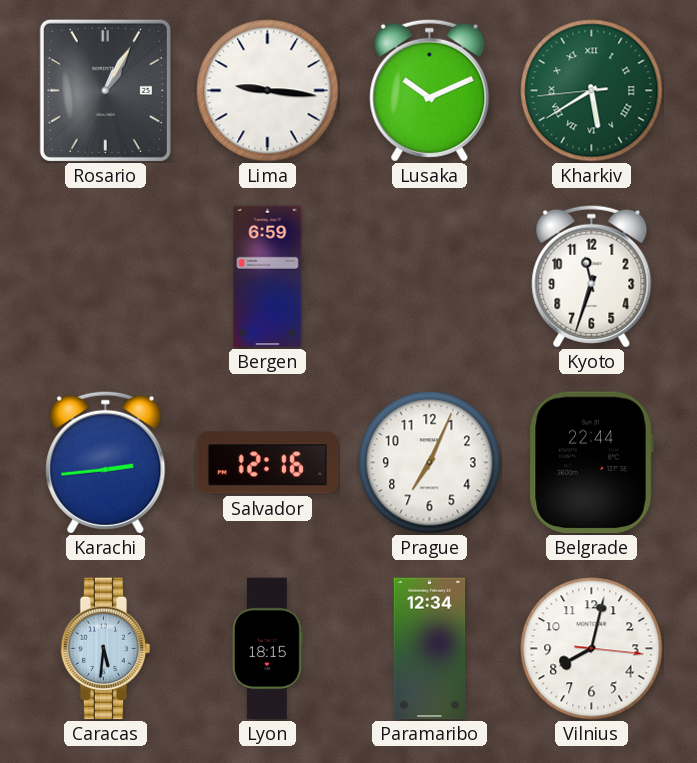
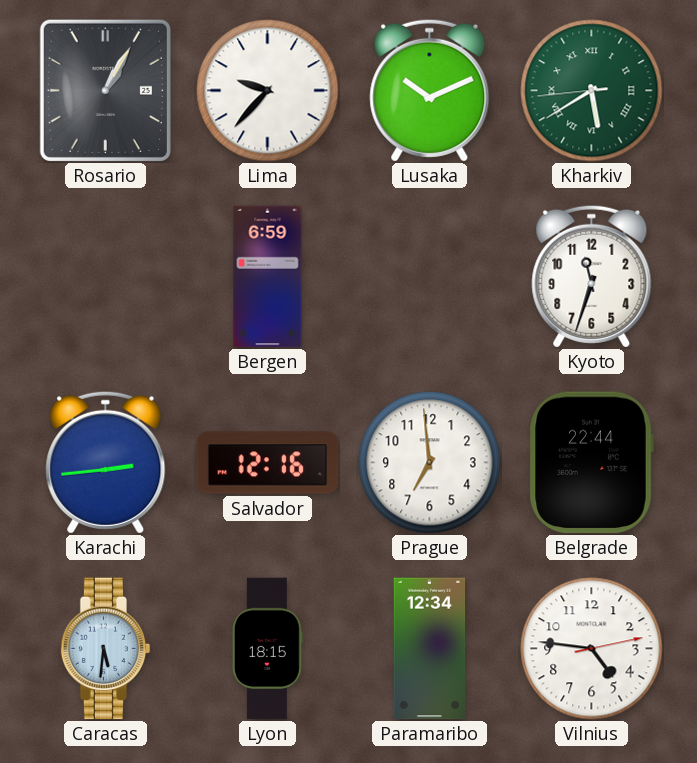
Lima: 9:16 -> 9:37 (268, 91)
Prague: 7:04 -> 6:59 (430, 463)
Vilnius: 8:02 -> 4:46 (592, 649)
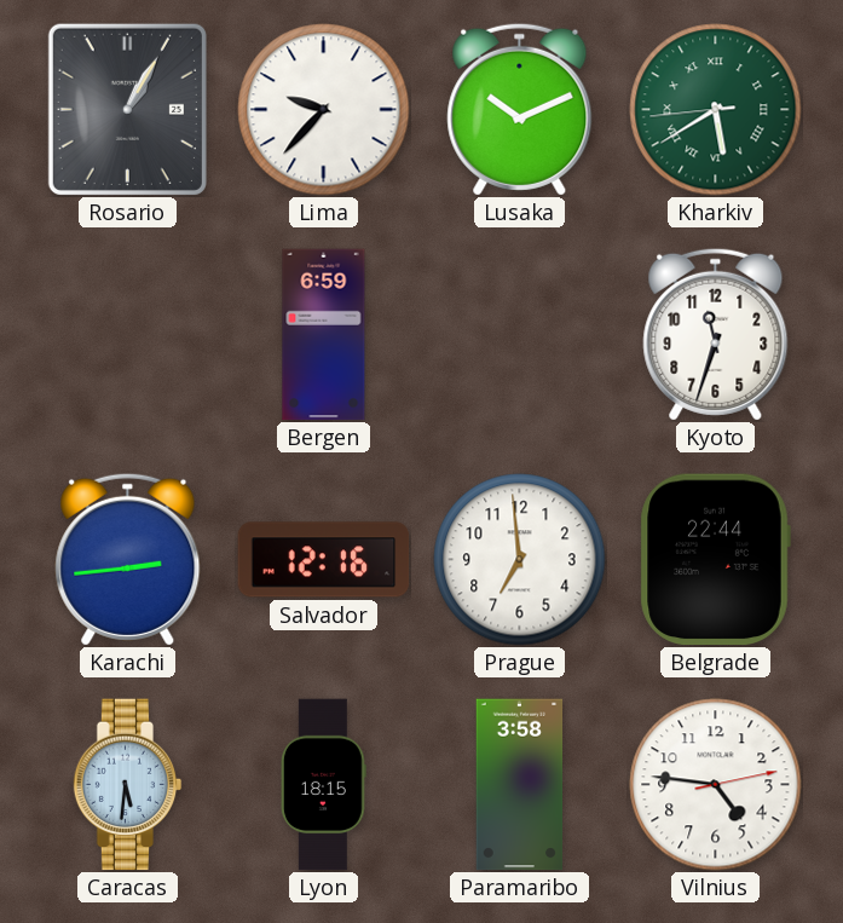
Paramaribo: 12:34 -> 3:58 (520, 785)
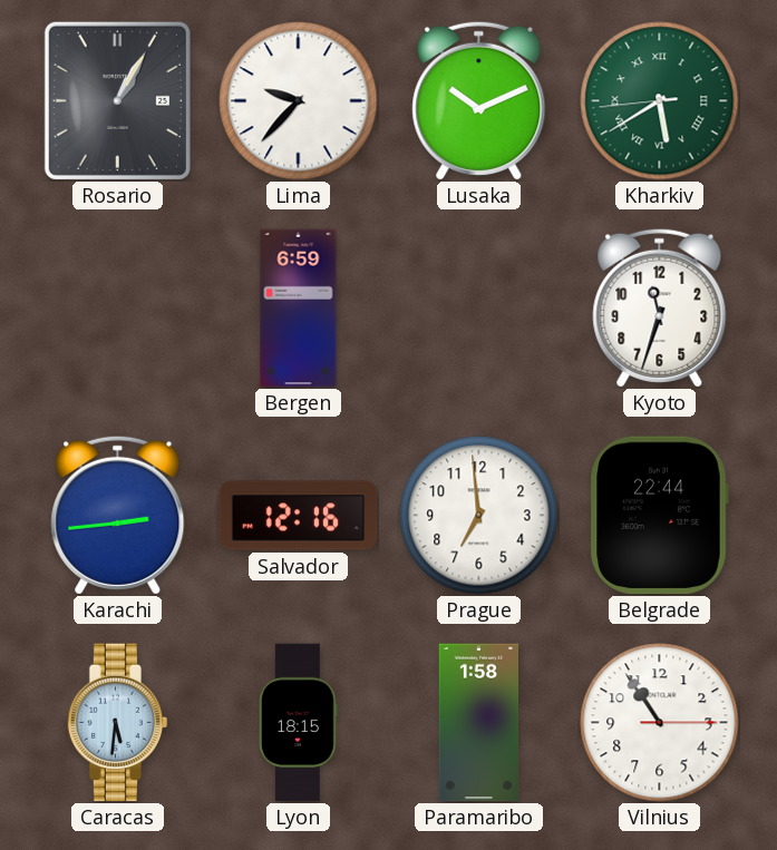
Paramaribo: 3:58 -> 1:58 (479, 723)
Vilnius: 4:46 -> 10:54 (660, 723)
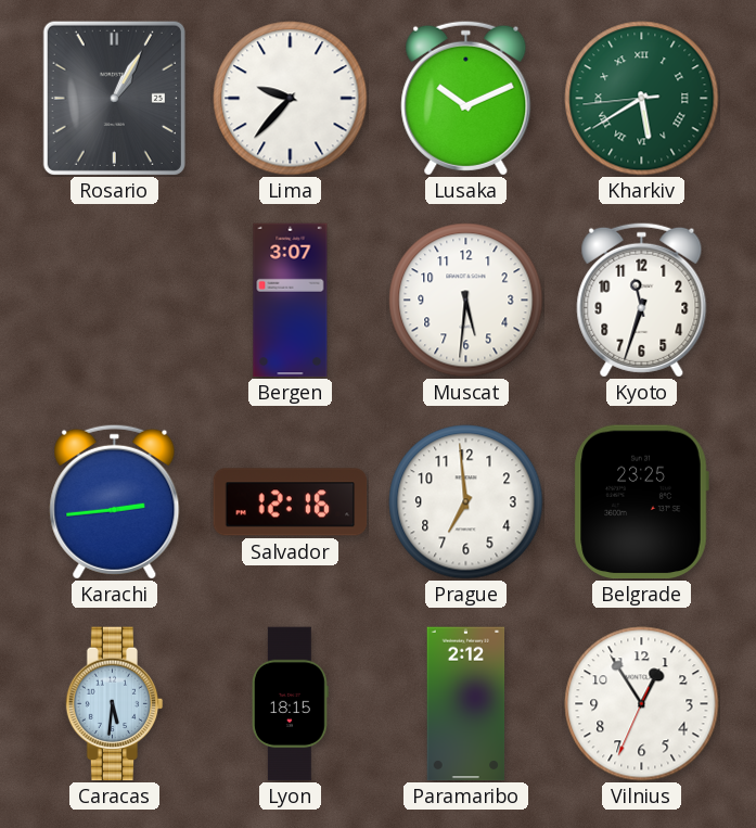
Bergen: 6:59 -> 3:07 (291, 301)
Muscat: none -> 5:31 (466, 301)
Belgrade: 22:44 -> 23:25 (641, 502)
Paramaribo: 1:58 -> 2:12 (466, 704)
Vilnius: 10:54 -> 12:54 (642, 704)
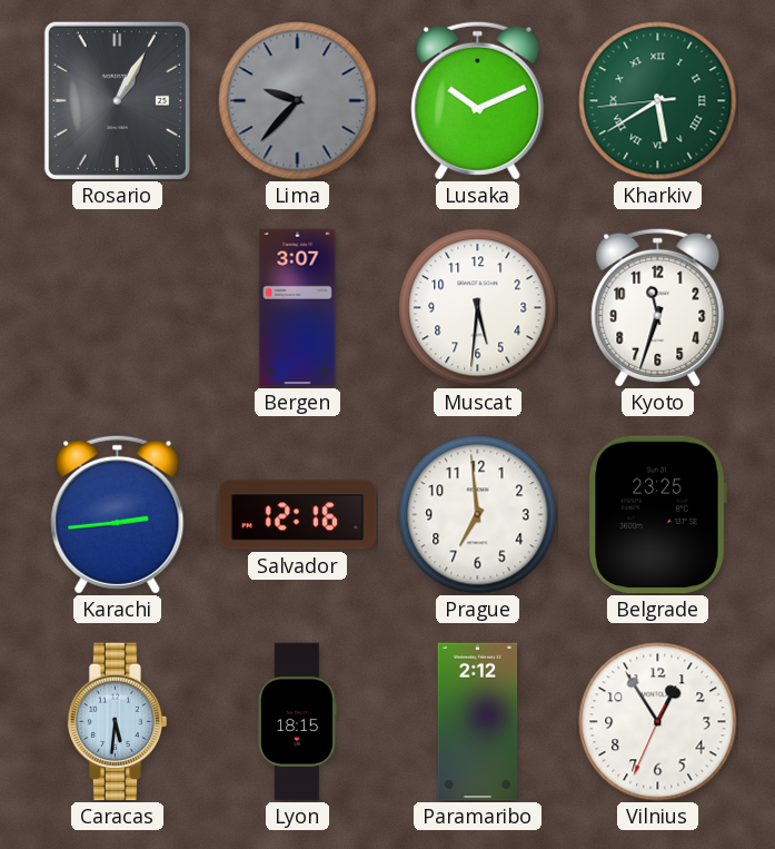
Lima dial: white -> grey (298, 101)
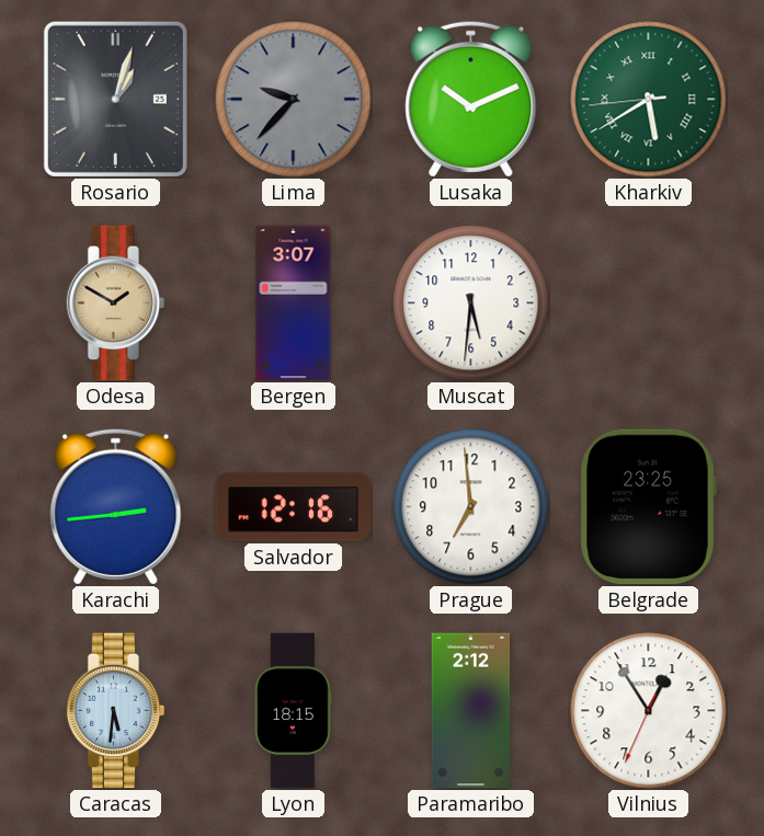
Rosario: 1:05 -> 1:03 (115, 99)
Odesa: none -> 1:50 (116, 304)
Kyoto: 11:33 -> none (658, 307)
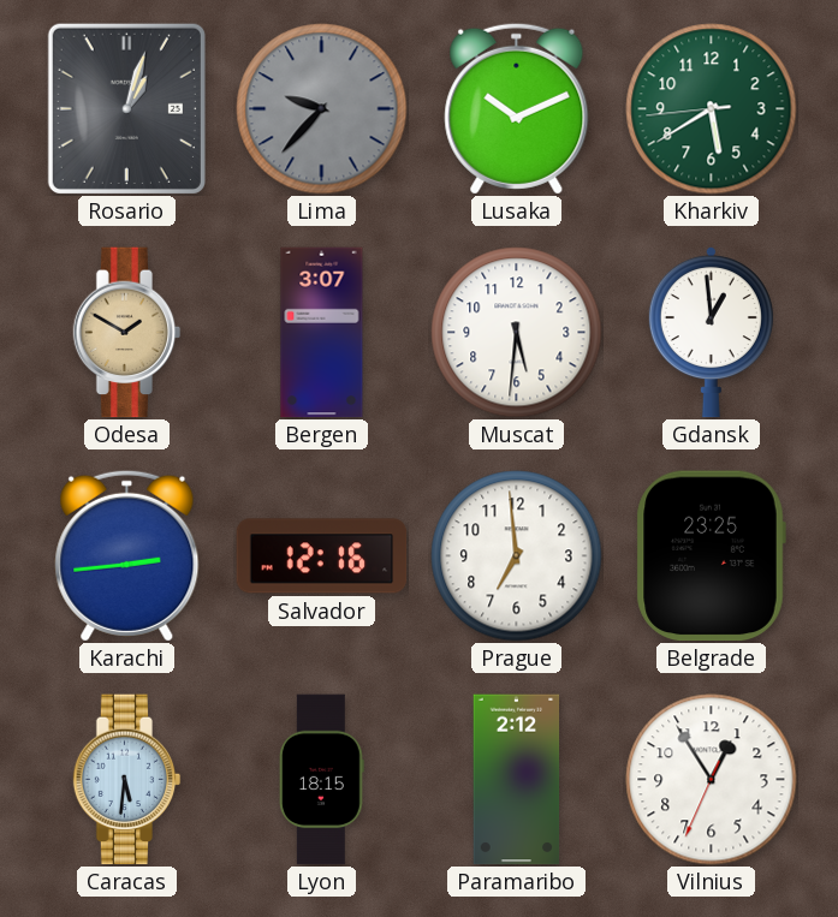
Kharkiv numerals: Roman -> Arabic (712, 109)
Gdansk: none -> 12:59 (711, 332)
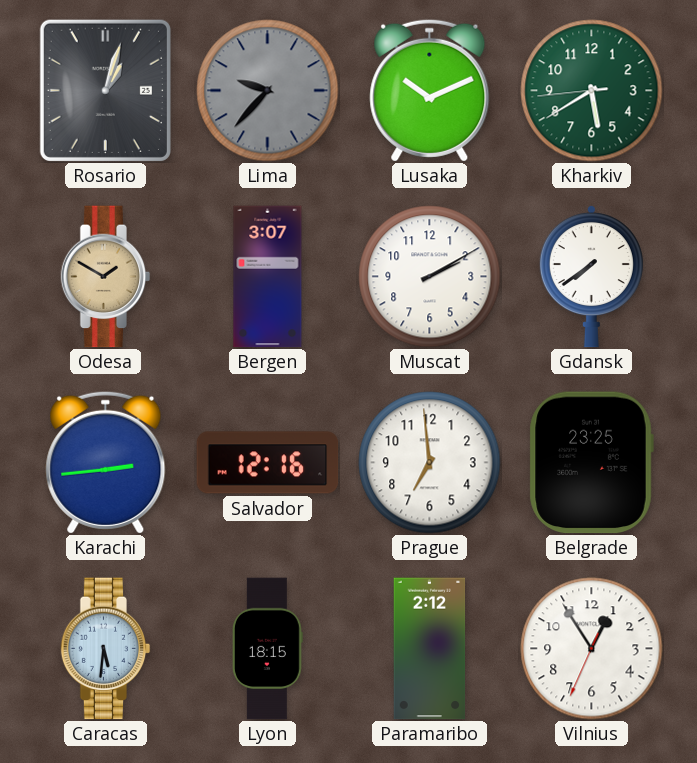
Muscat: 5:31 -> 2:10 (430, 277)
Gdansk: 12:59 -> 7:39 (591, 276)
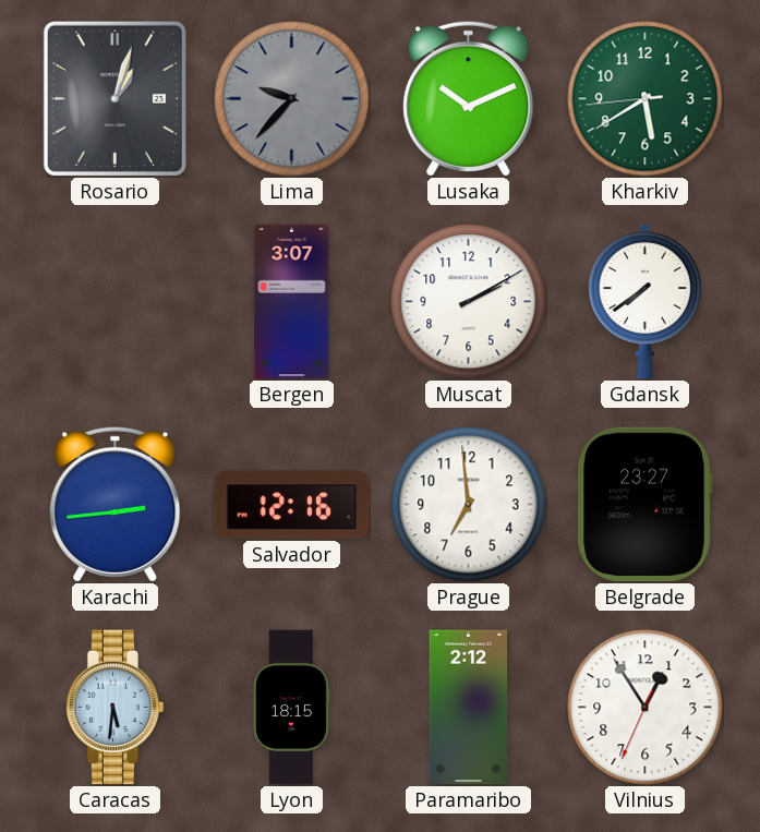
Odesa: 1:50 -> none (106, 277)
Belgrade: 23:25 -> 23:27 (644, 505)
